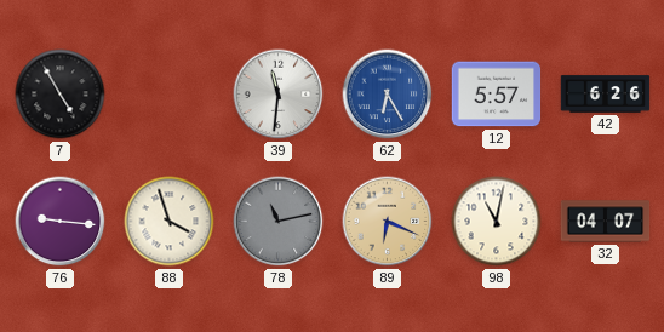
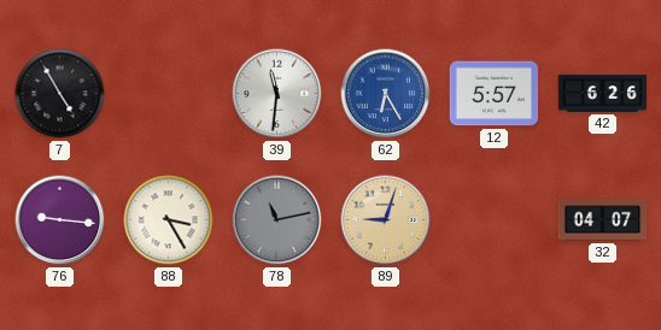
88: 3:57 -> 3:25 (169, 220)
89: 6:19 -> 9:03 (386, 220)
98: 11:02 -> none (497, 222)
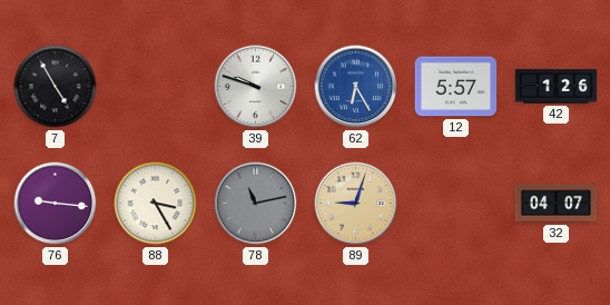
39: 11:31 -> 9:48 (256, 87)
42: 6:26 -> 1:26 (557, 87)
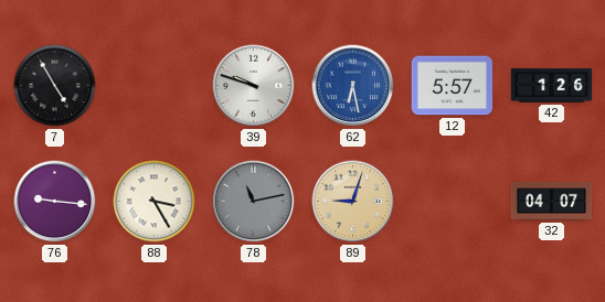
62: 6:25 -> 6:28 (353, 86)
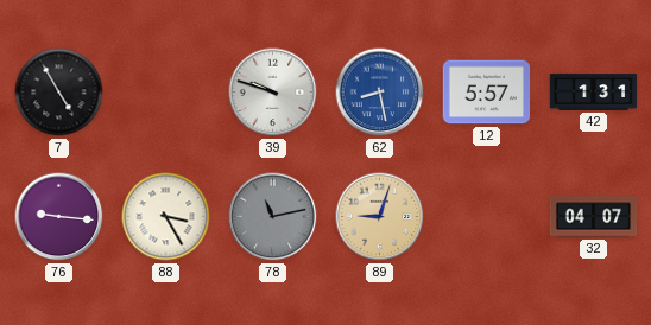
62: 6:28 -> 8:28 (380, 93)
42: 1:26 -> 1:31 (594, 93)
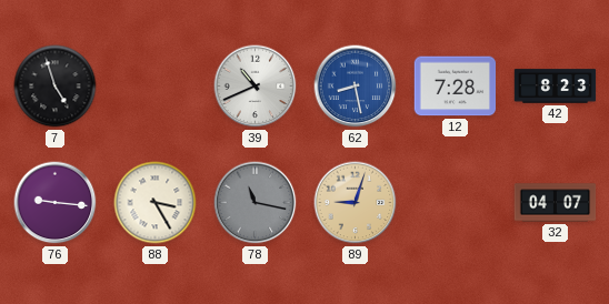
7: 4:55 -> 4:57 (56, 87)
39: 9:48 -> 10:41 (256, 87)
12: 5:57 -> 7:28 (456, 87)
42: 1:31 -> 8:23 (556, 87)
78: 11:13 -> 11:17 (256, 203)
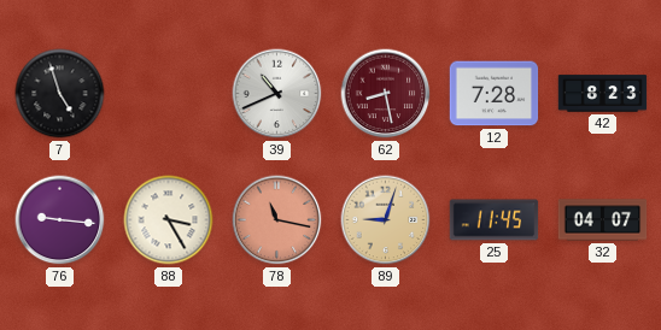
62 dial: blue -> burgundy (386, 94)
78 dial: grey -> salmon (277, 220)
25: none -> 11:45 (495, 220)
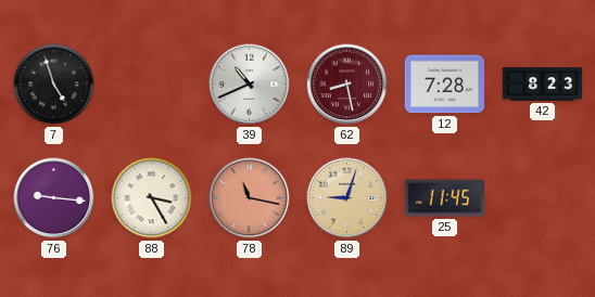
32: 04:07 -> none (603, 220)
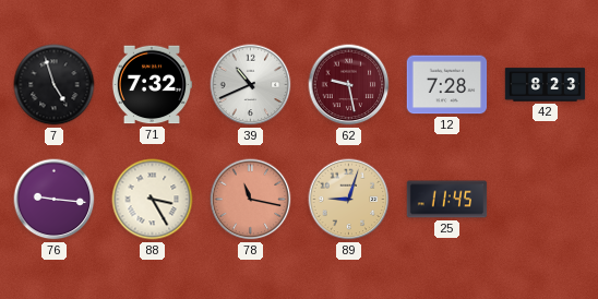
71: none -> 7:32 (152, 85)
62: 8:28 -> 9:28 (349, 85)
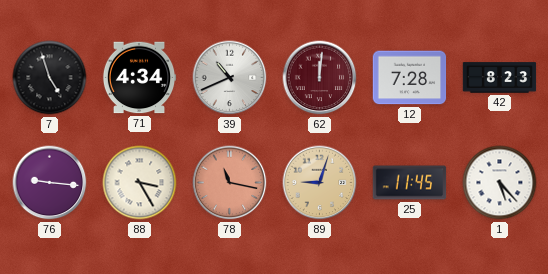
71: 7:32 -> 4:34 (139, 78)
62: 9:28 -> 12:01 (320, 78)
1: none -> 5:23 (500, 183)
